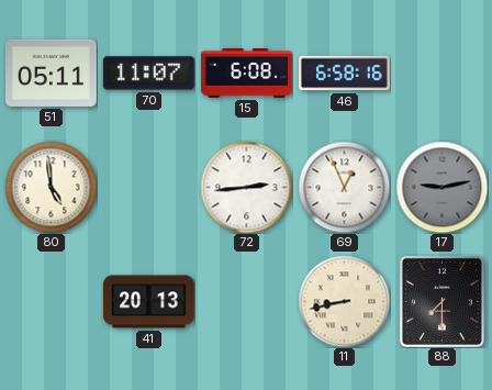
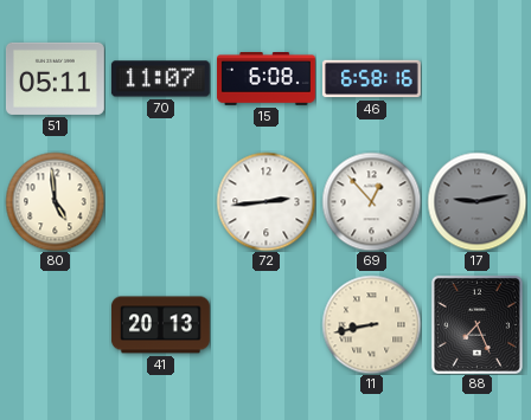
69: 12:56 -> 12:53 (371, 201)
88: 7:30 -> 7:26 (476, 324)
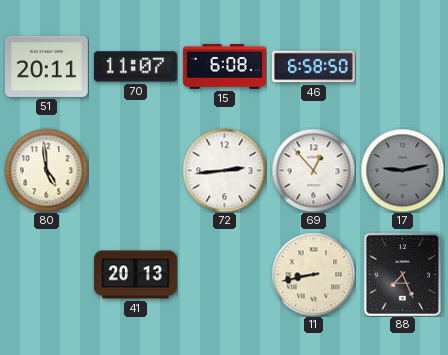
51: 05:11 -> 20:11 (46, 66)
46: 6:58:16 -> 6:58:50 (314, 67)
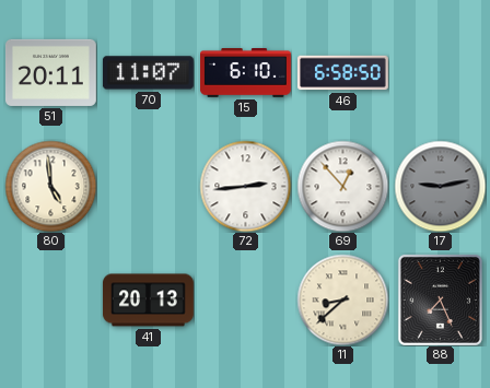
15: 6:08 -> 6:10 (246, 73)
11: 8:43 -> 8:38 (342, 299)
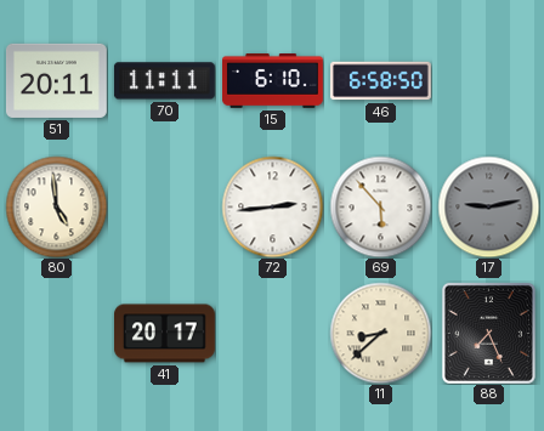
70: 11:07 -> 11:11 (164, 81)
69: 12:53 -> 5:53 (380, 206)
41: 20:13 -> 20:17 (165, 334)
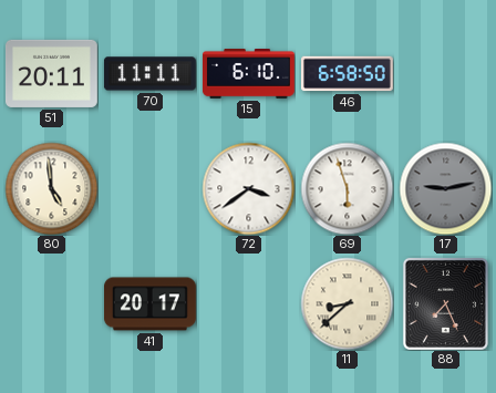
72: 2:44 -> 3:39 (248, 188)
69: 5:53 -> 5:57 (347, 188)
